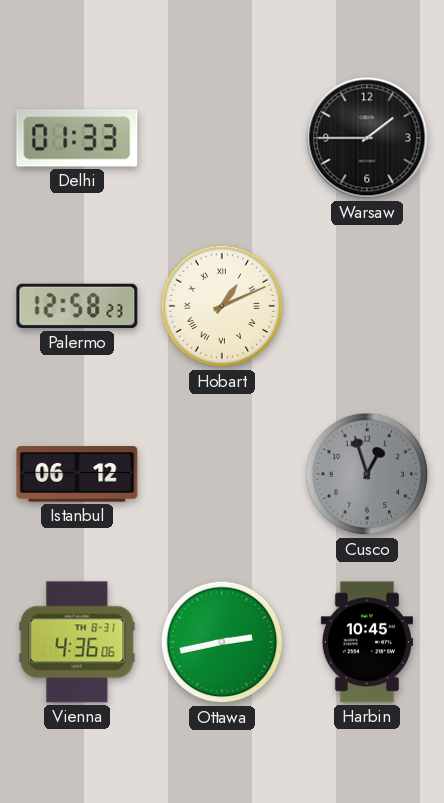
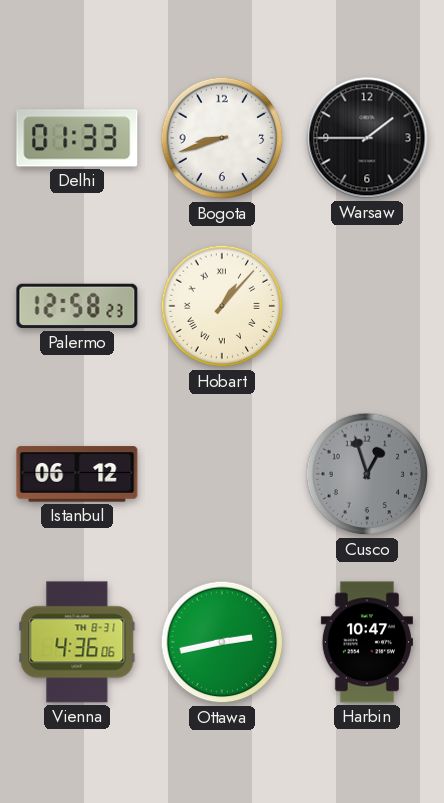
Bogota: none -> 8:42 (222, 138)
Hobart: 1:11 -> 1:07 (222, 306)
Harbin: 10:45 -> 10:47 (367, 642)
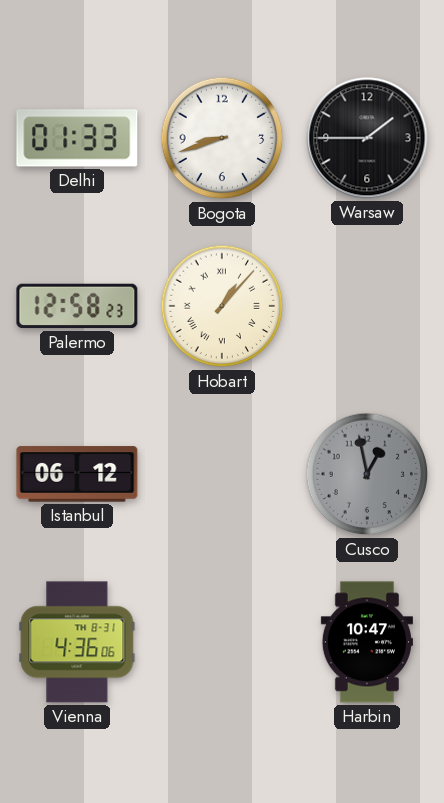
Cusco: 12:57 -> 12:58 (367, 474)
Ottawa: 2:43 -> none (222, 642)
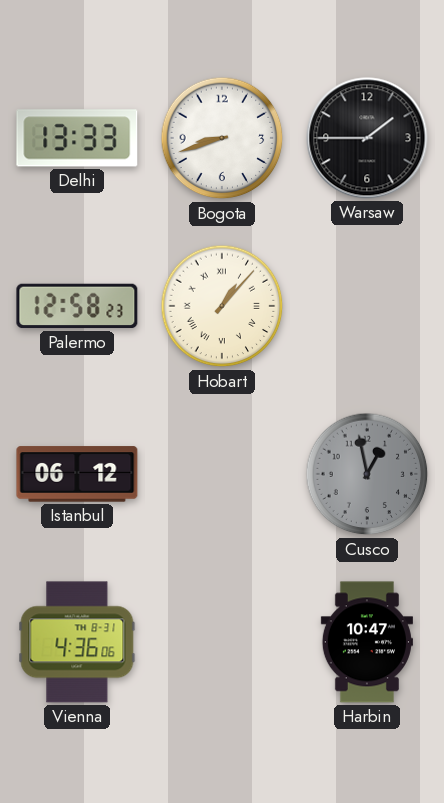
Delhi: 01:33 -> 13:33 (77, 138)
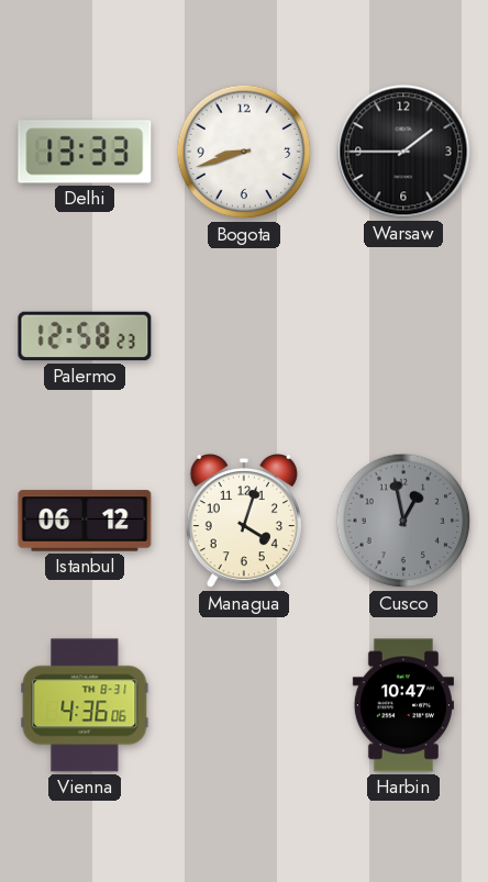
Hobart: 1:07 -> none (222, 306)
Managua: none -> 4:03 (244, 521)
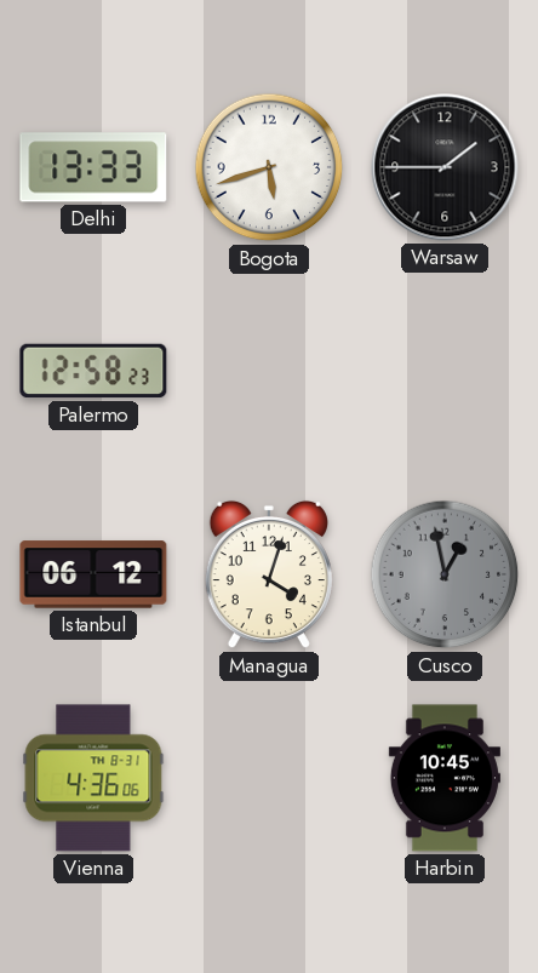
Bogota: 8:42 -> 5:42 (269, 167)
Harbin: 10:47 -> 10:45 (445, 778)
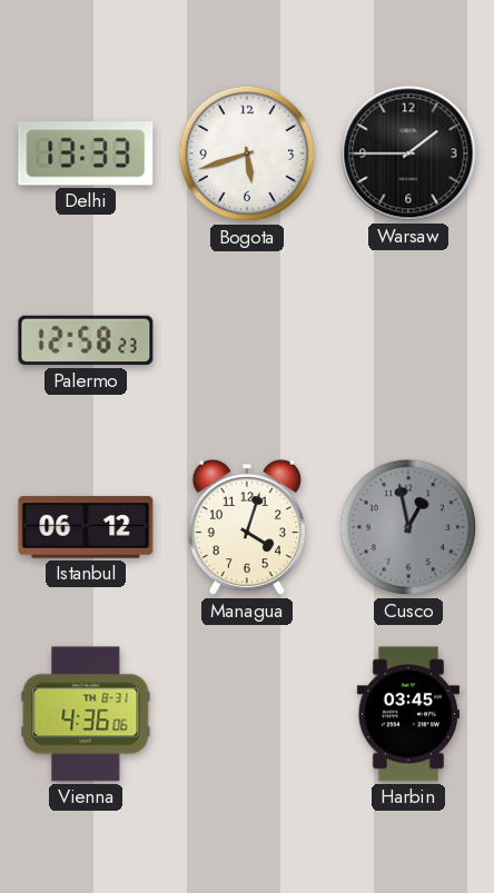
Harbin: 10:45 -> 03:45 (408, 714)
